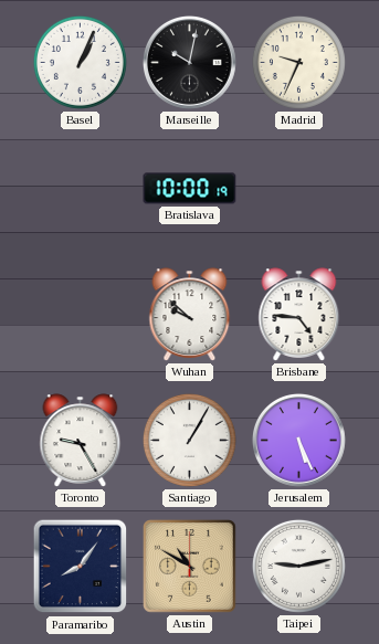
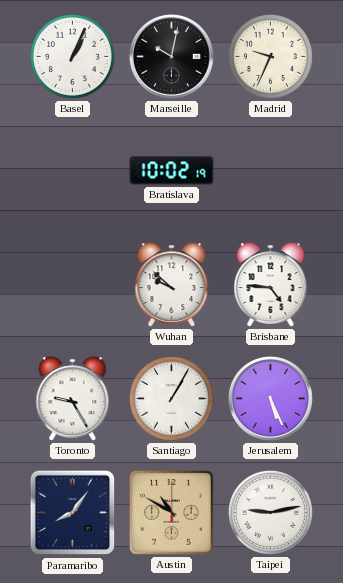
Bratislava: 10:00 -> 10:02 (172, 171)
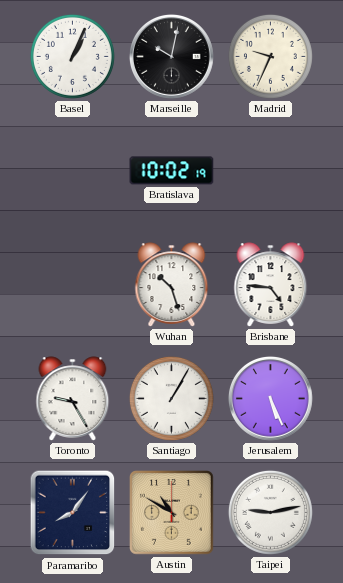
Wuhan: 9:52 -> 10:27 (172, 285)
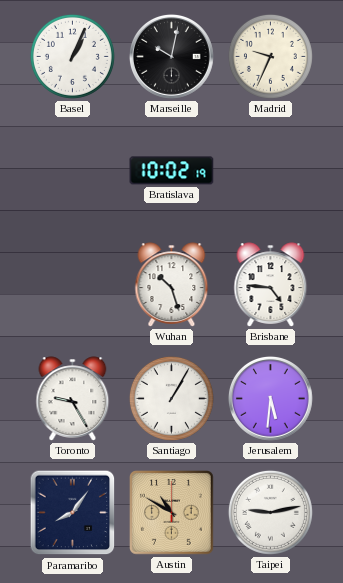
Jerusalem: 5:26 -> 5:31 (270, 398)
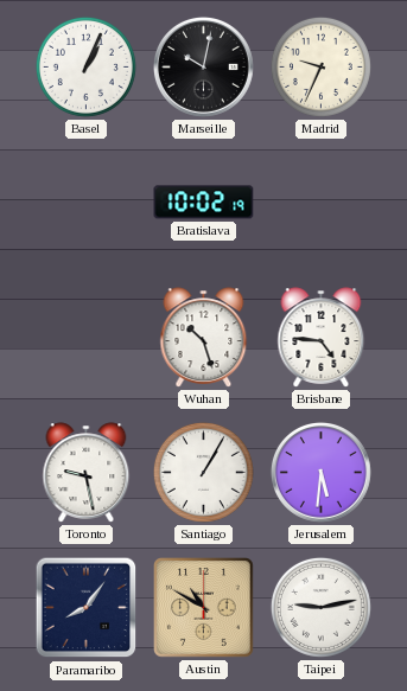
Toronto: 9:25 -> 9:28 (87, 473)
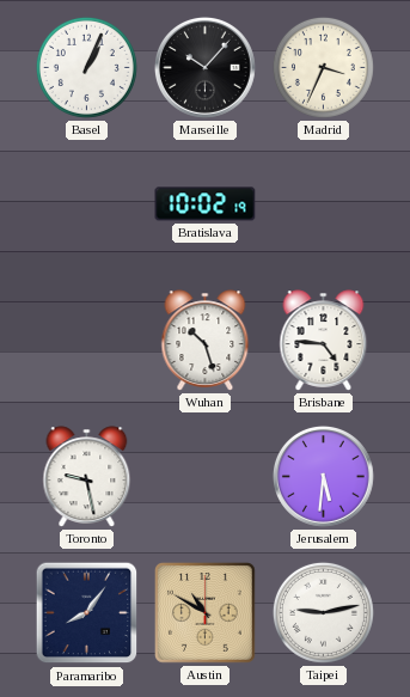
Marseille: 10:02 -> 10:07 (204, 67)
Madrid: 9:34 -> 3:34 (323, 67)
Santiago: 1:05 -> none (203, 472)
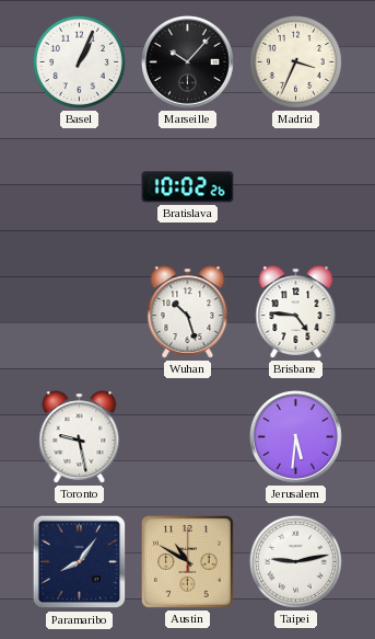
Bratislava: 10:02:19 -> 10:02:26 (188, 187)
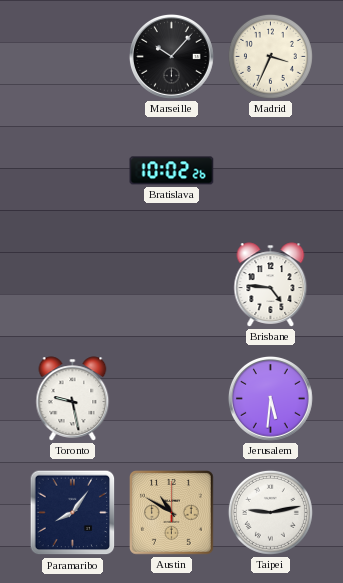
Basel: 1:04 -> none (79, 61)
Wuhan: 10:27 -> none (188, 312)
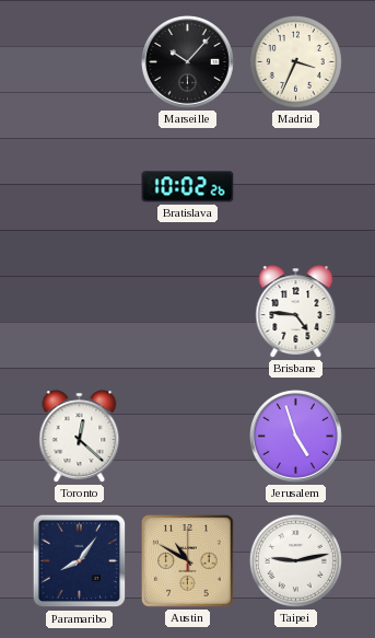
Toronto: 9:28 -> 12:22 (80, 437)
Jerusalem: 5:31 -> 4:57 (295, 436)
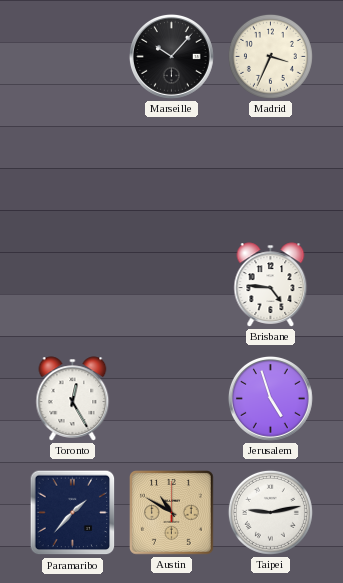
Bratislava: 10:02 -> none (188, 187)
Toronto: 12:22 -> 12:25 (73, 399)
Paramaribo: 8:06 -> 1:37 (73, 513)
